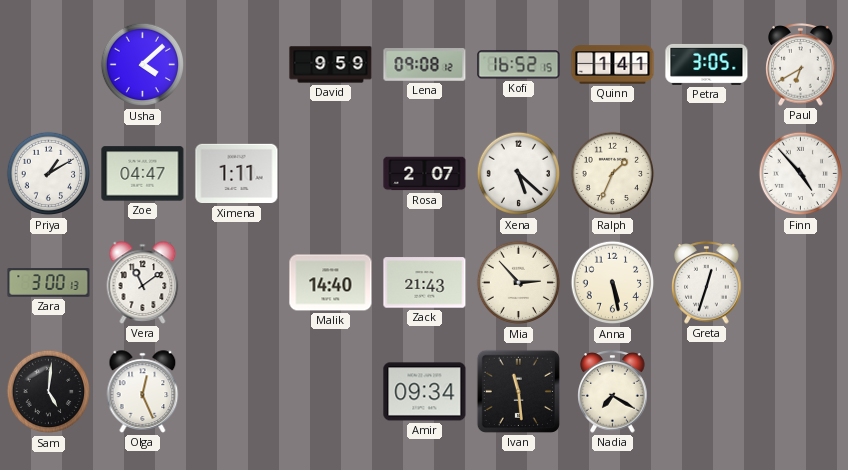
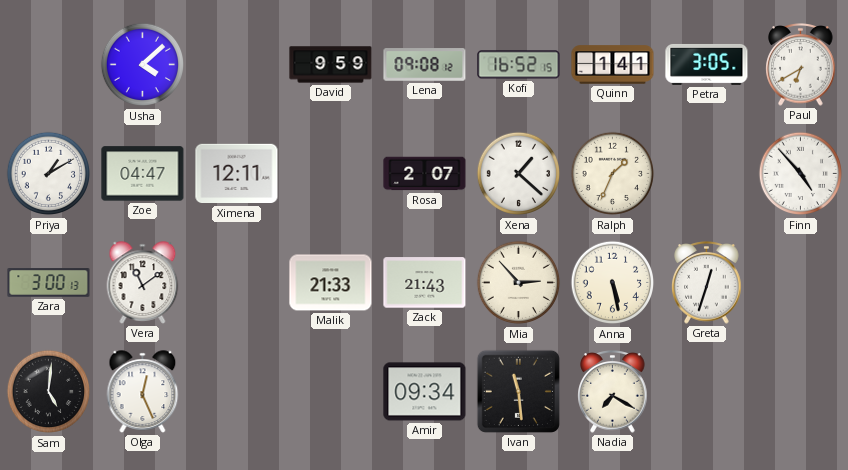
Ximena: 1:11 -> 12:11 (237, 174)
Xena: 5:22 -> 1:22 (519, 174)
Malik: 14:40 -> 21:33 (331, 283)
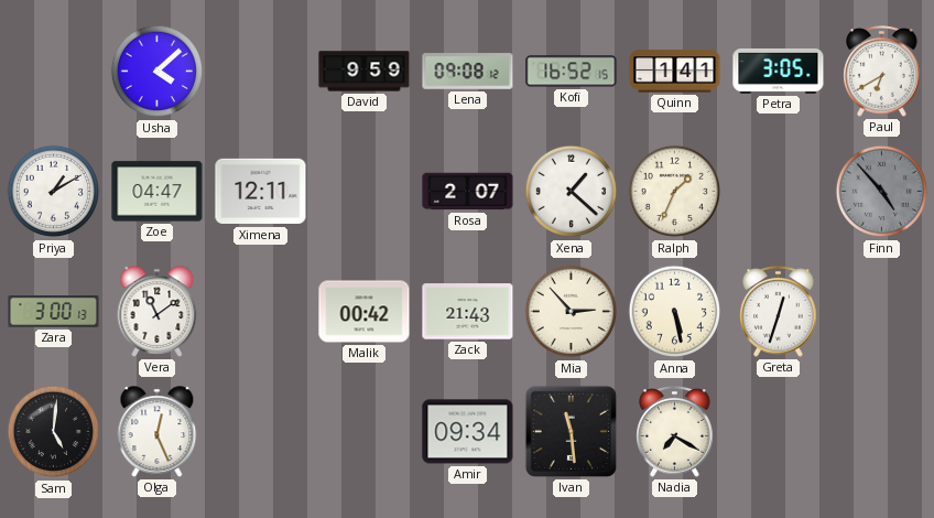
Finn dial: white -> grey (882, 192)
Malik: 21:33 -> 00:42 (365, 312)
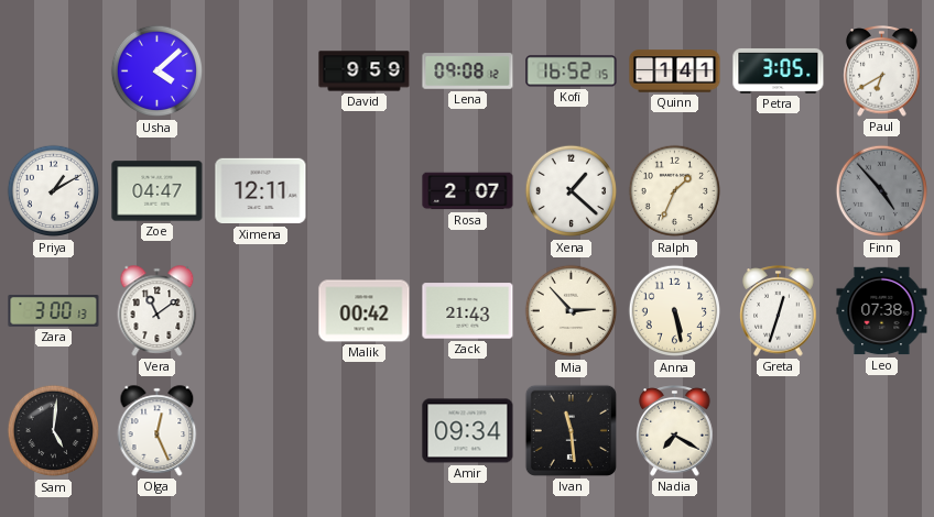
Leo: none -> 07:38 (882, 311)
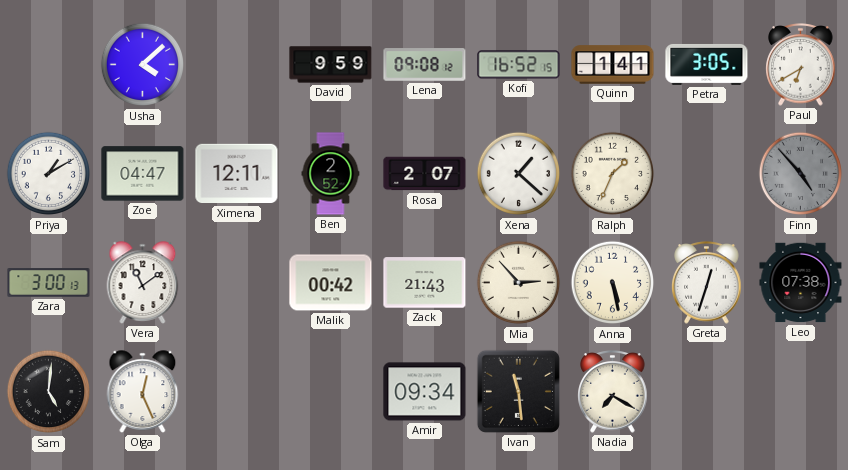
Ben: none -> 2:52 (331, 174)
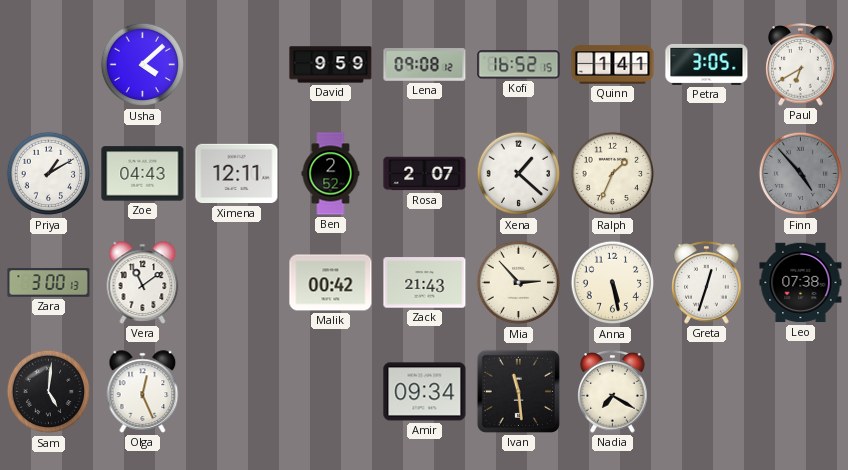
Zoe: 04:47 -> 04:43 (143, 174)
